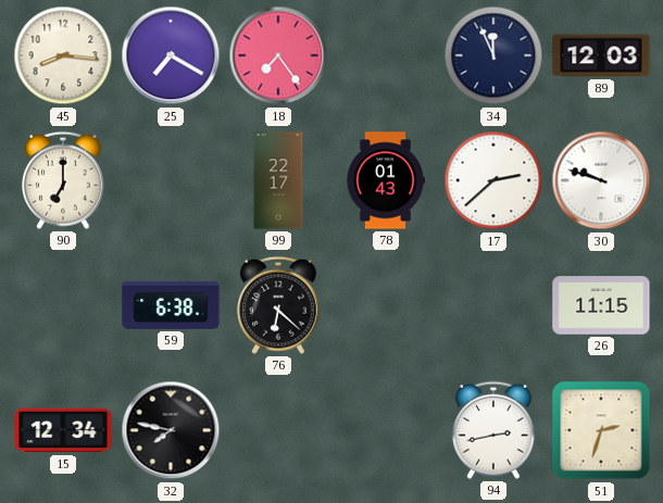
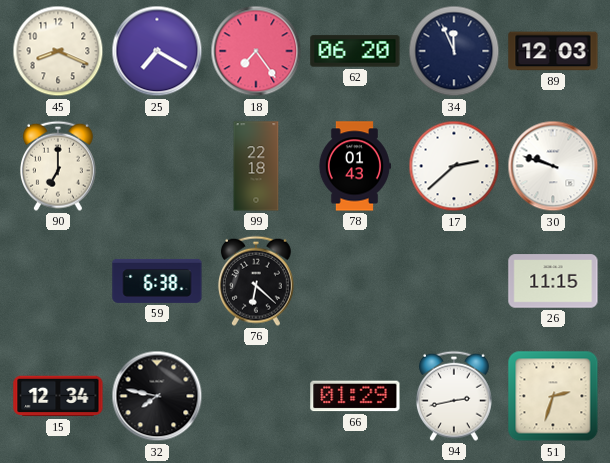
45: 8:16 -> 8:19 (58, 51)
62: none -> 06:20 (355, 51)
99: 22:17 -> 22:18 (256, 166)
66: none -> 01:29 (355, 396)
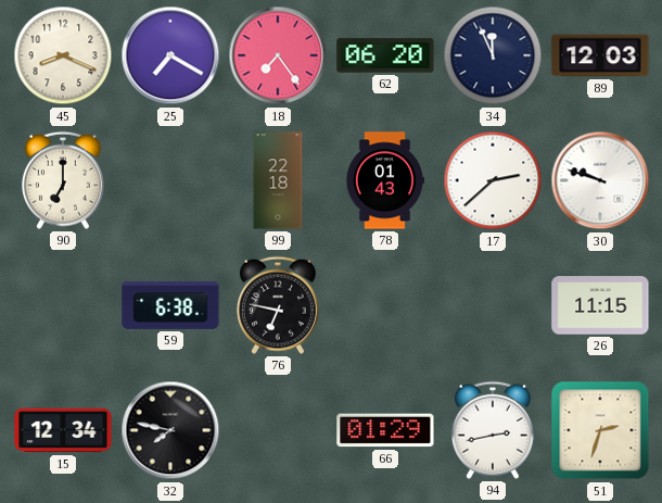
76: 6:22 -> 6:47 (278, 305)
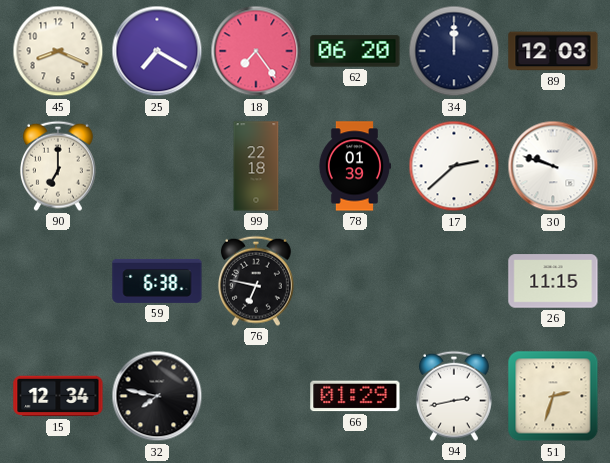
34: 11:56 -> 12:00 (454, 51)
78: 01:43 -> 01:39 (354, 166)
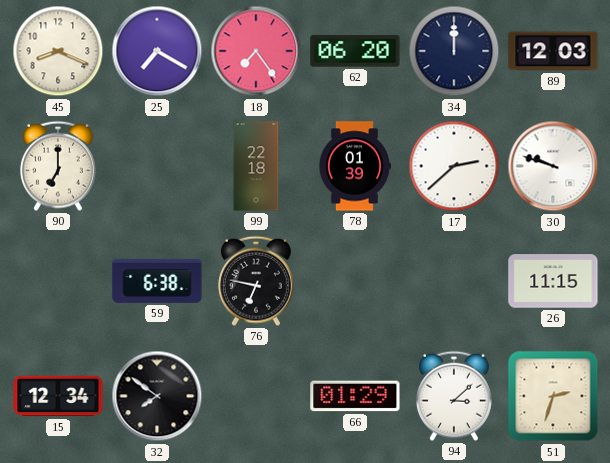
32: 7:47 -> 7:51 (157, 396)
94: 2:43 -> 3:08 (454, 396)
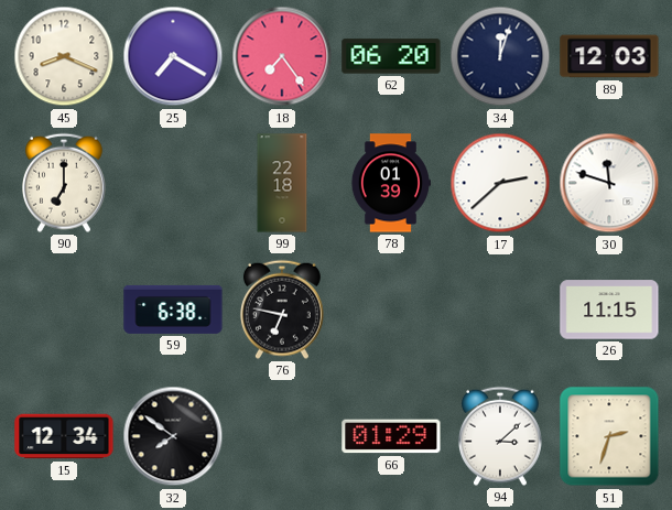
34: 12:00 -> 12:03 (500, 56)
30: 9:48 -> 11:48 (609, 183)
